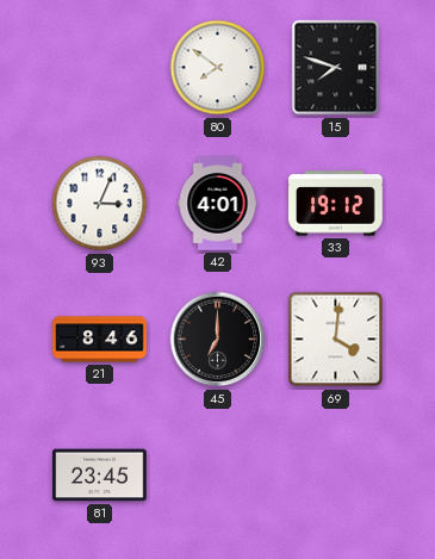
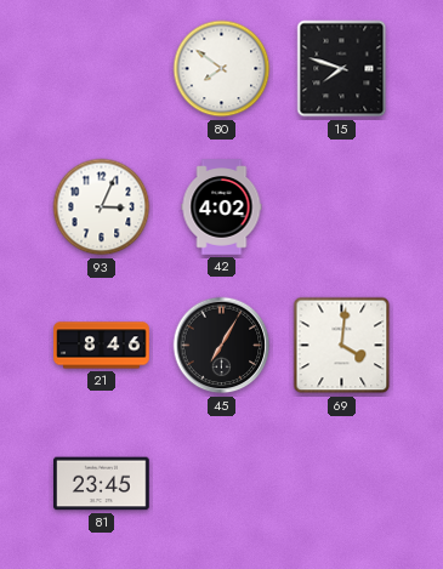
42: 4:01 -> 4:02 (222, 207)
33: 19:12 -> none (336, 204)
45: 7:00 -> 7:05 (222, 346)
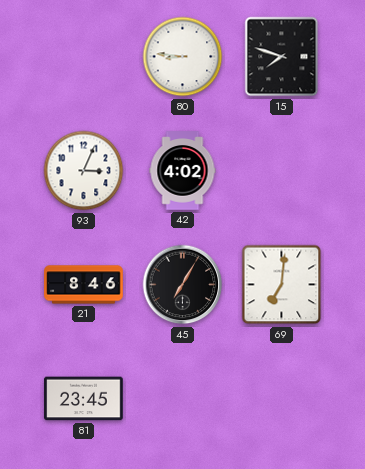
80: 7:51 -> 8:46 (183, 57)
69: 4:01 -> 7:01 (282, 285)
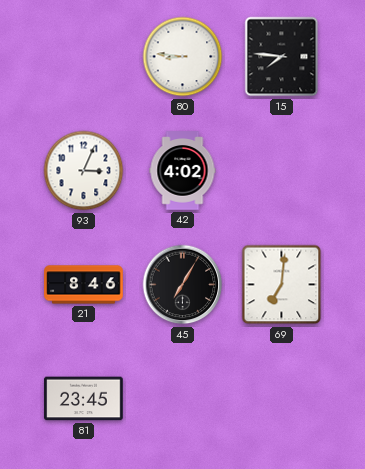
15: 7:48 -> 7:46 (282, 57)
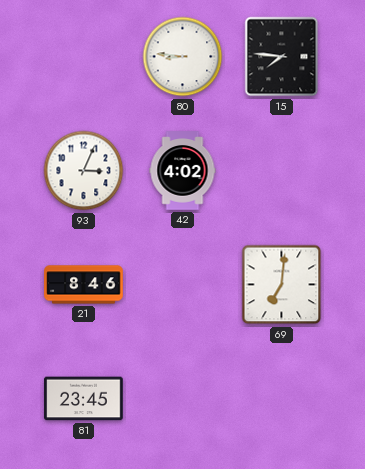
45: 7:05 -> none (183, 285)
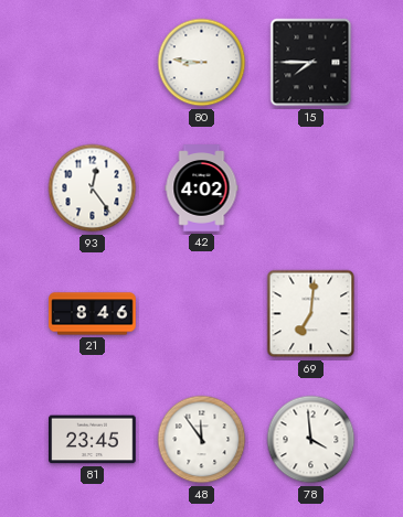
15: 7:46 -> 7:45 (311, 63)
93: 3:04 -> 12:24 (93, 189)
48: none -> 11:54 (202, 440)
78: none -> 3:59 (311, 440)
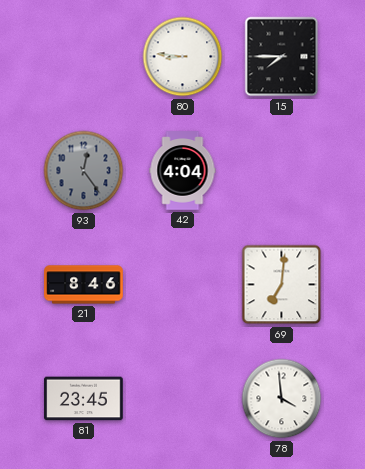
93 dial: white -> grey (84, 171)
42: 4:02 -> 4:04 (183, 171)
48: 11:54 -> none (202, 440)
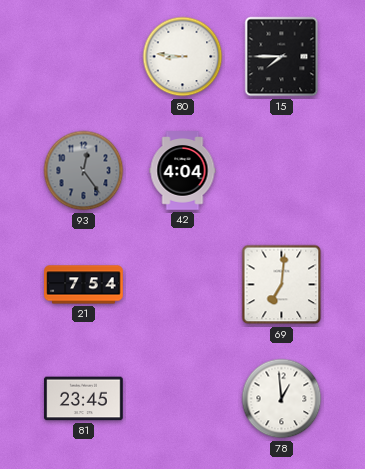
21: 8:46 -> 7:54 (84, 285)
78: 3:59 -> 12:59 (282, 399)
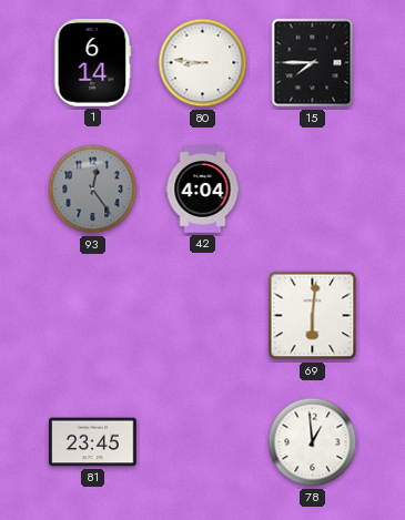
1: none -> 6:14 (93, 63)
21: 7:54 -> none (84, 285)
69: 7:01 -> 6:01 (313, 316)
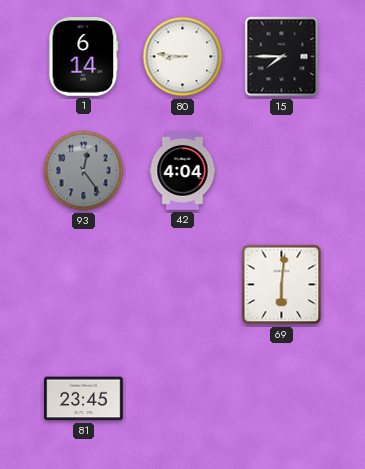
78: 12:59 -> none (313, 442)
